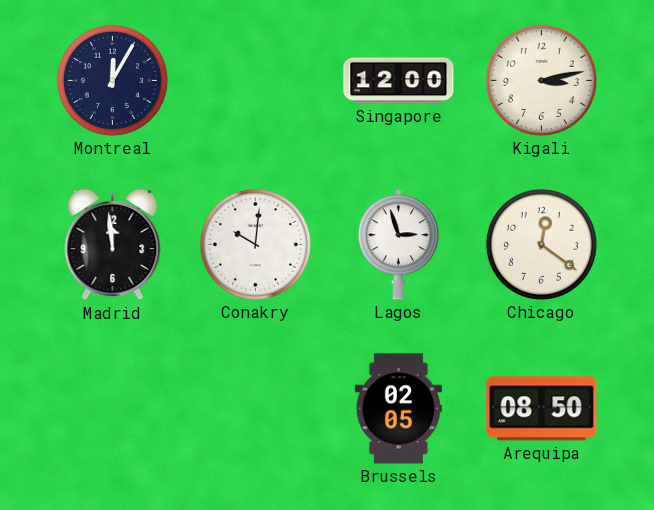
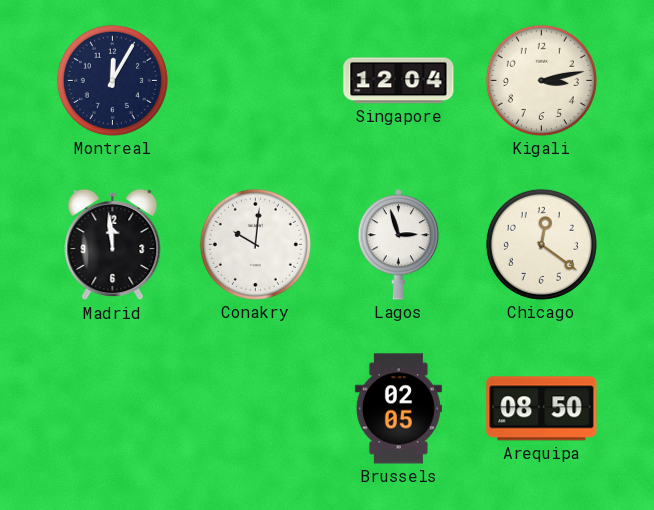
Singapore: 12:00 -> 12:04 (399, 81)
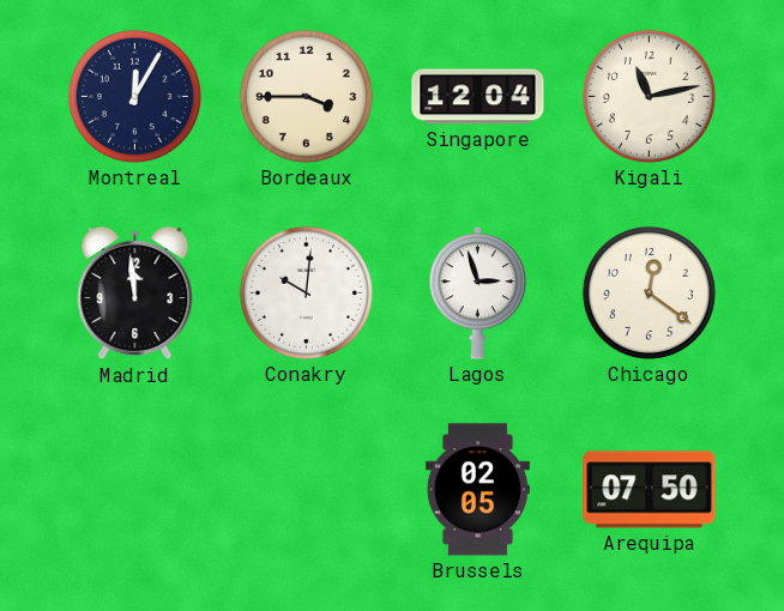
Bordeaux: none -> 3:45 (306, 96)
Kigali: 3:13 -> 11:13 (649, 96)
Arequipa: 08:50 -> 07:50 (650, 490)
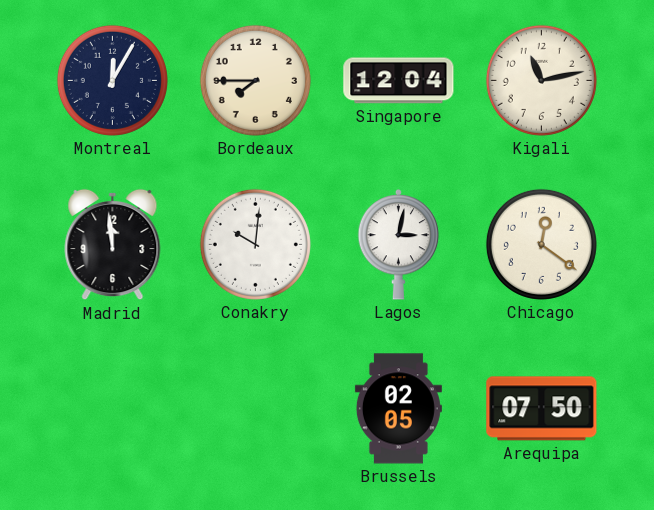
Bordeaux: 3:45 -> 7:45 (255, 80)
Lagos: 2:57 -> 3:02 (399, 245)
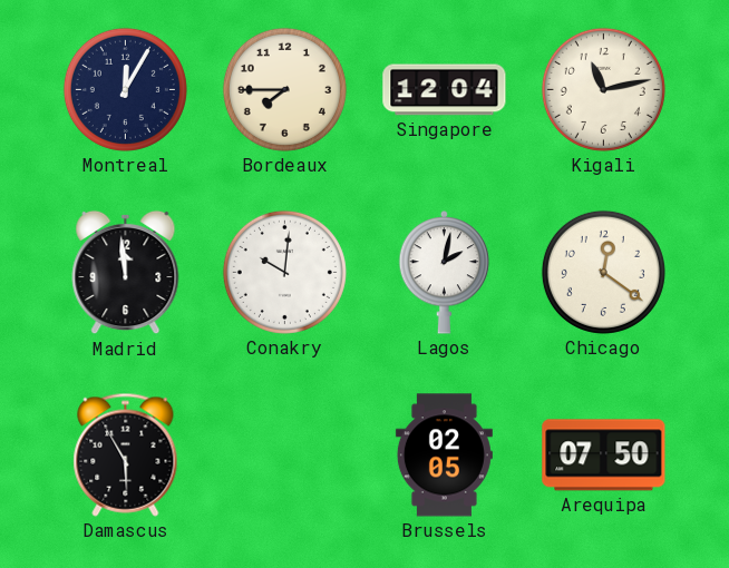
Lagos: 3:02 -> 2:02 (445, 273)
Damascus: none -> 5:55 (126, 454)
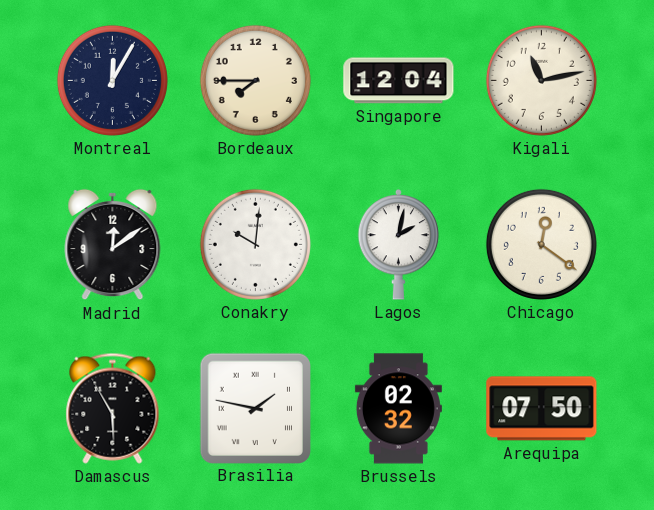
Madrid: 11:59 -> 12:09 (113, 245)
Brasilia: none -> 1:47 (255, 408)
Brussels: 02:05 -> 02:32 (398, 409)
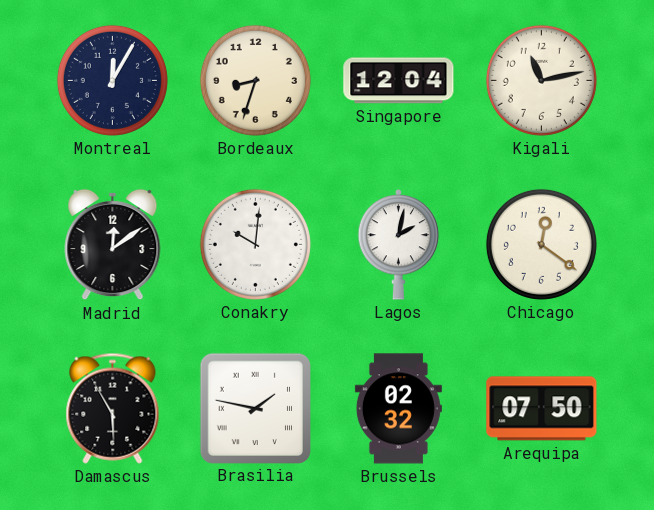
Bordeaux: 7:45 -> 8:33 (255, 80)
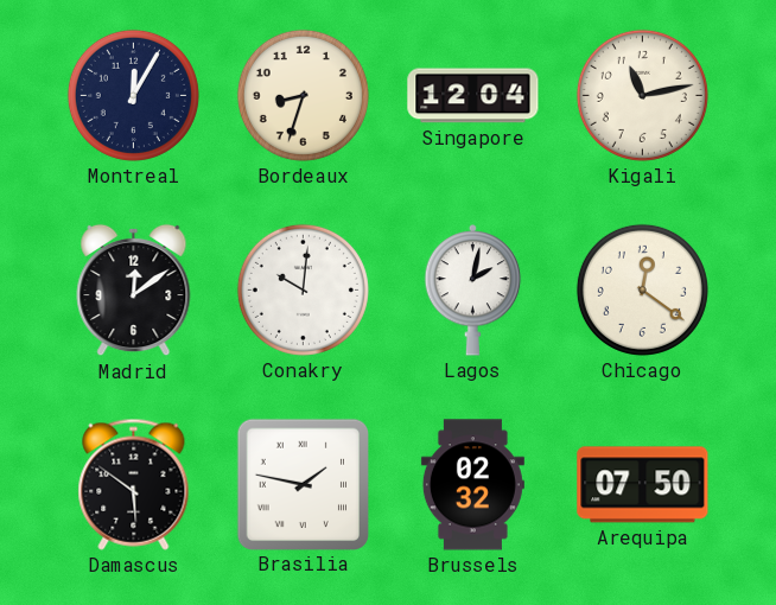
Damascus: 5:55 -> 5:51 (134, 484)
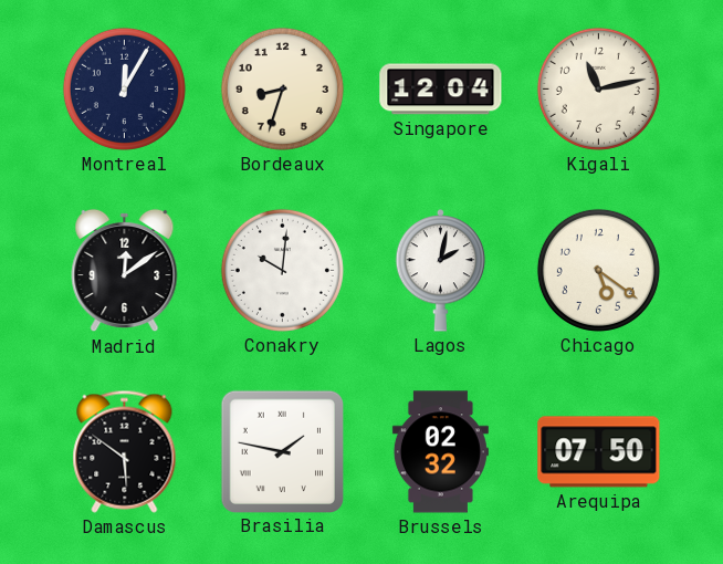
Chicago: 12:21 -> 5:21 (598, 270)
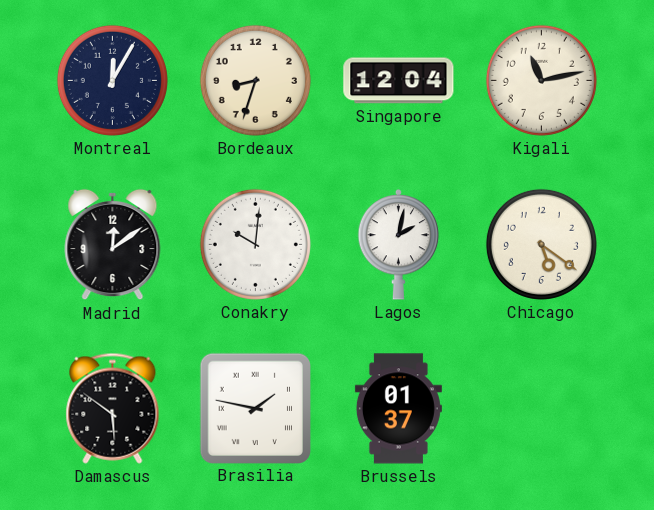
Brussels: 02:32 -> 01:37 (398, 409)
Arequipa: 07:50 -> none (599, 452)
